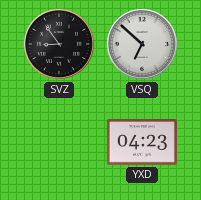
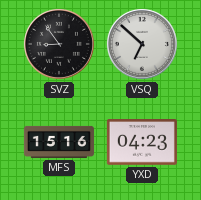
MFS: none -> 15:16 (59, 142)
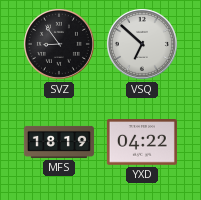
MFS: 15:16 -> 18:19 (59, 142)
YXD: 04:23 -> 04:22 (142, 143)
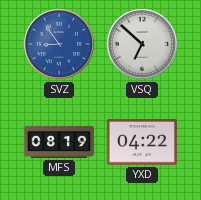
SVZ dial: black -> blue (59, 44)
MFS: 18:19 -> 08:19 (59, 142)
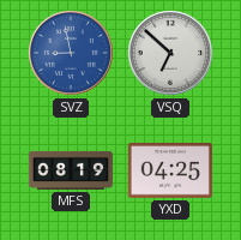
SVZ: 8:54 -> 8:58 (71, 53)
YXD: 04:22 -> 04:25 (170, 172)
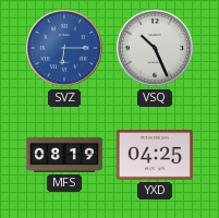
SVZ: 8:58 -> 6:15 (64, 48)
VSQ: 6:52 -> 10:26 (155, 48)
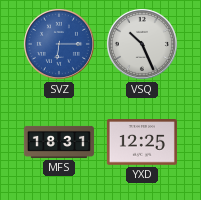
MFS: 08:19 -> 18:31 (59, 142)
YXD: 04:25 -> 12:25 (142, 143)
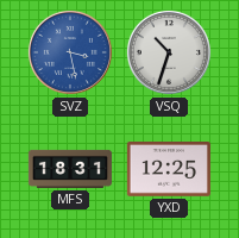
SVZ: 6:15 -> 3:28 (70, 52)
VSQ: 10:26 -> 10:33 (169, 52)
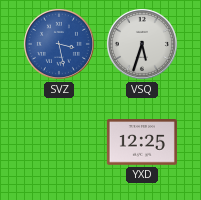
VSQ: 10:33 -> 5:33 (142, 44)
MFS: 18:31 -> none (70, 169)
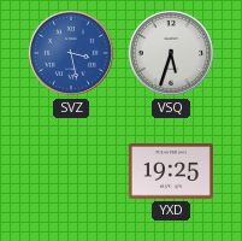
YXD: 12:25 -> 19:25 (171, 172)
